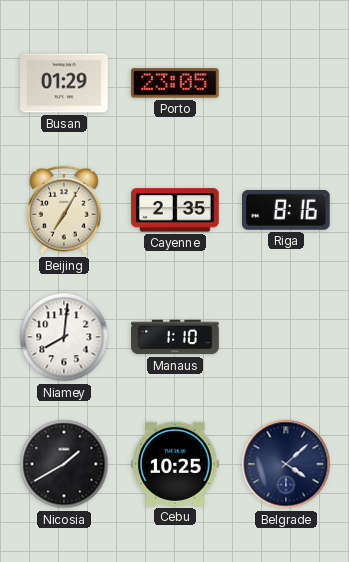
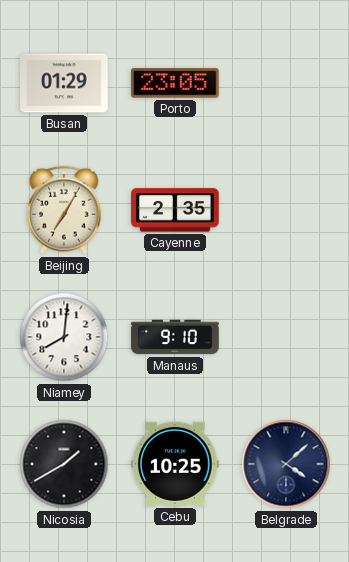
Riga: 8:16 -> none (287, 210)
Manaus: 1:10 -> 9:10 (175, 337)
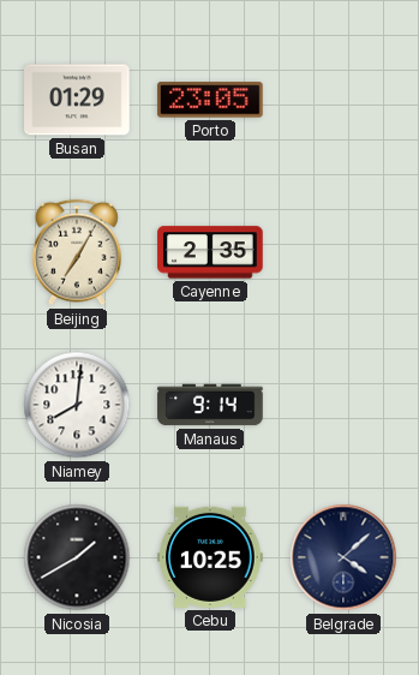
Manaus: 9:10 -> 9:14 (210, 405)
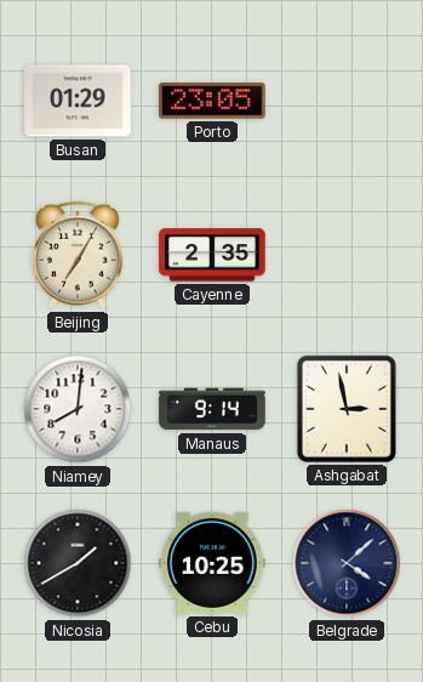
Ashgabat: none -> 2:58 (347, 409)
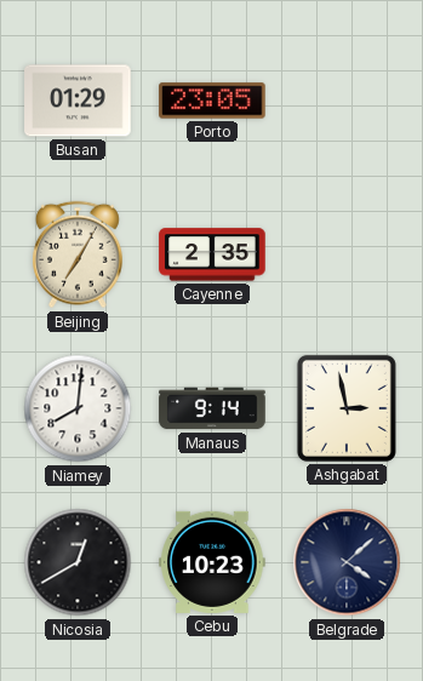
Nicosia: 1:40 -> 12:40 (78, 562)
Cebu: 10:25 -> 10:23 (212, 562)
